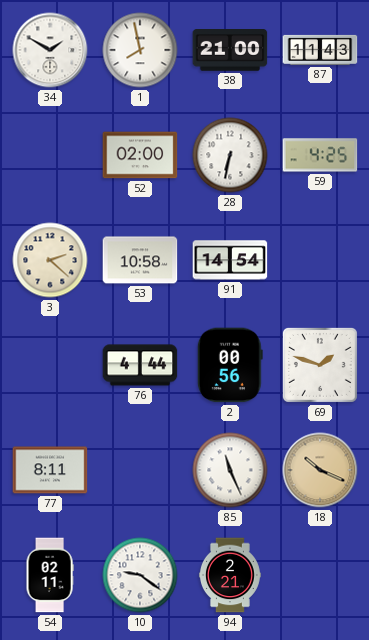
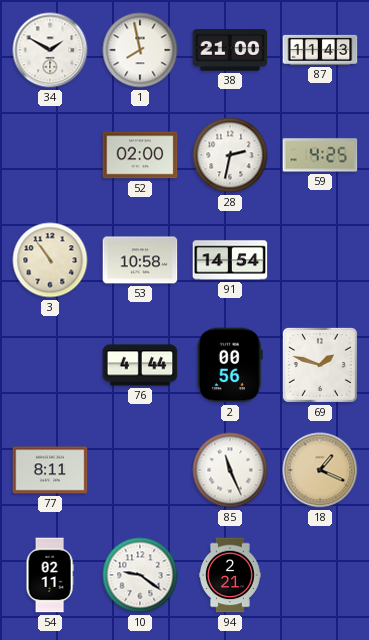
28: 6:32 -> 2:32 (230, 155)
3: 2:22 -> 10:54 (50, 260)
18: 10:19 -> 1:19 (320, 470)
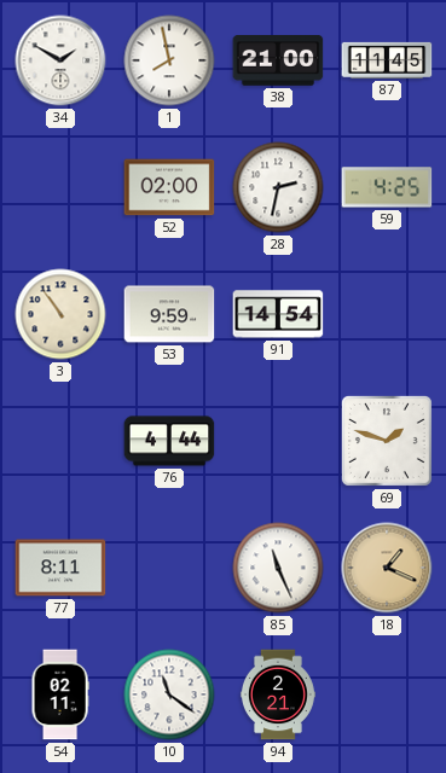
87: 11:43 -> 11:45 (387, 60)
53: 10:58 -> 9:59 (169, 314)
2: 00:56 -> none (230, 365)
10: 9:21 -> 11:21 (169, 694)
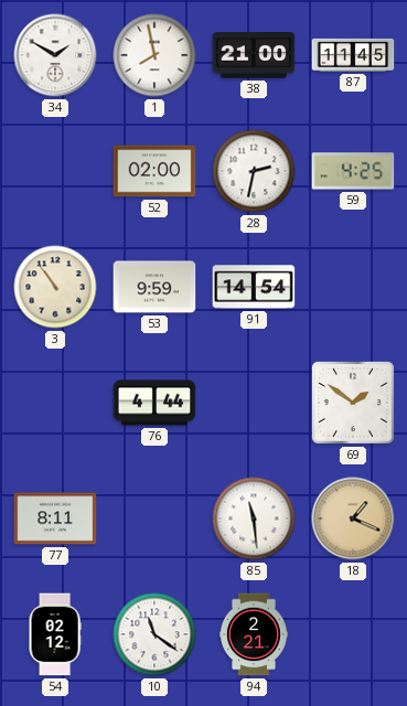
69: 1:48 -> 1:51 (353, 403)
85: 11:26 -> 11:29 (254, 518)
54: 02:11 -> 02:12 (55, 634)
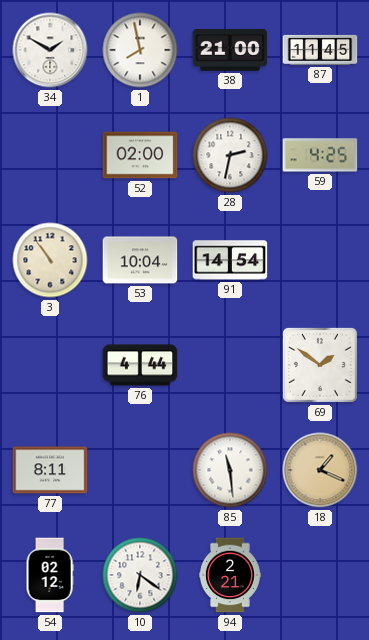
53: 9:59 -> 10:04 (140, 260)
10: 11:21 -> 6:21 (140, 575)
